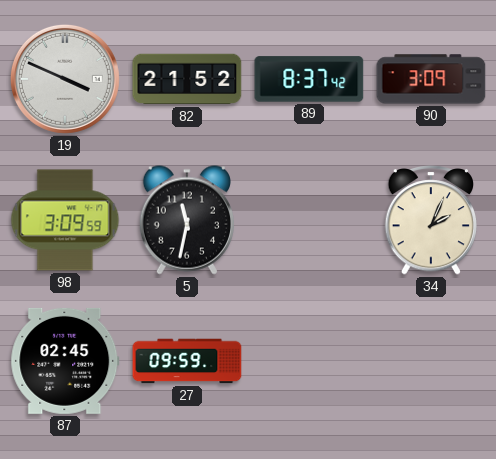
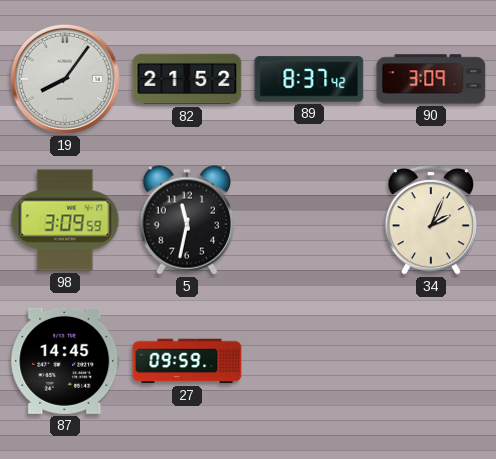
19: 3:49 -> 8:06 (65, 79)
87: 02:45 -> 14:45 (65, 361)
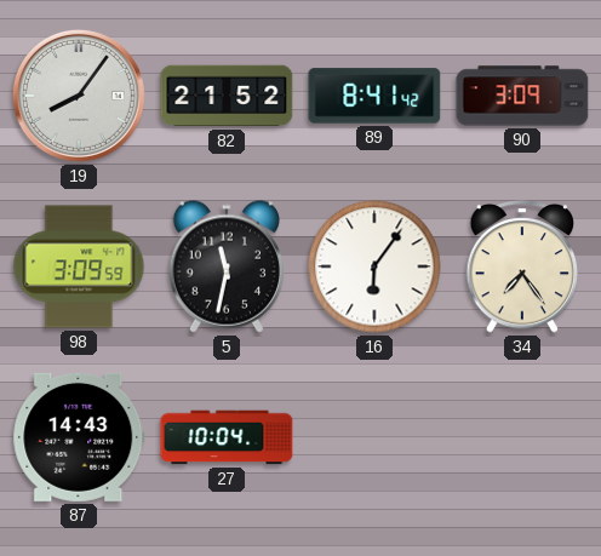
89: 8:37 -> 8:41 (374, 96)
16: none -> 6:06 (374, 266)
34: 2:04 -> 7:24 (521, 268)
87: 14:45 -> 14:43 (79, 437)
27: 09:59 -> 10:04 (227, 437)
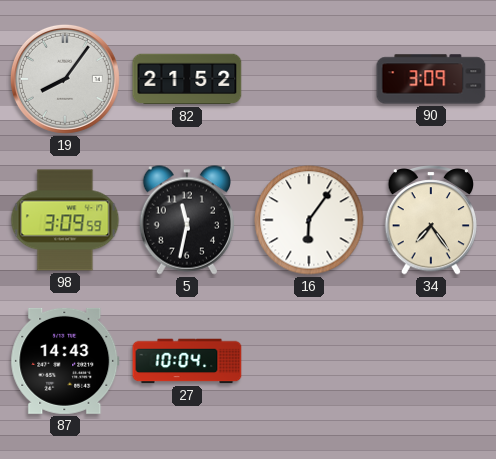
89: 8:41 -> none (374, 96)
